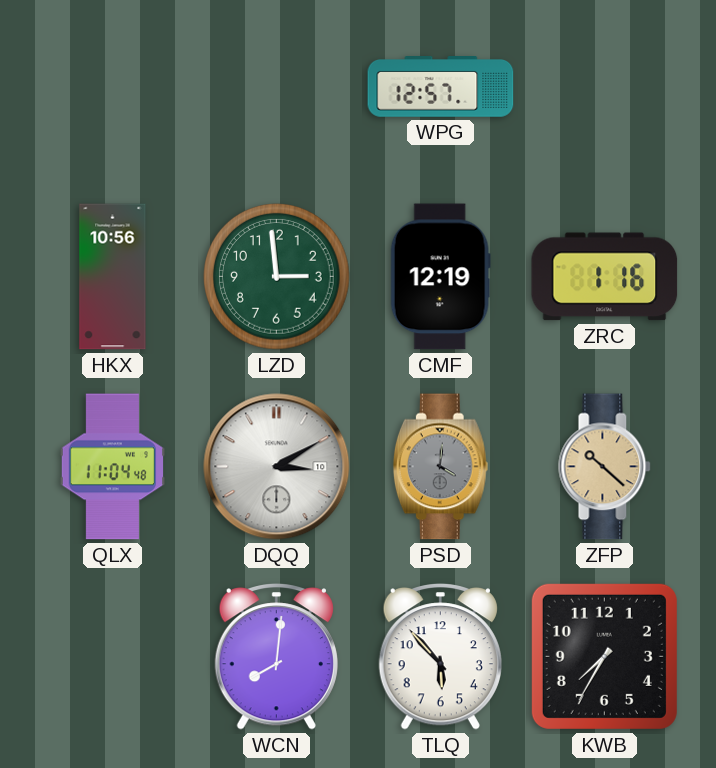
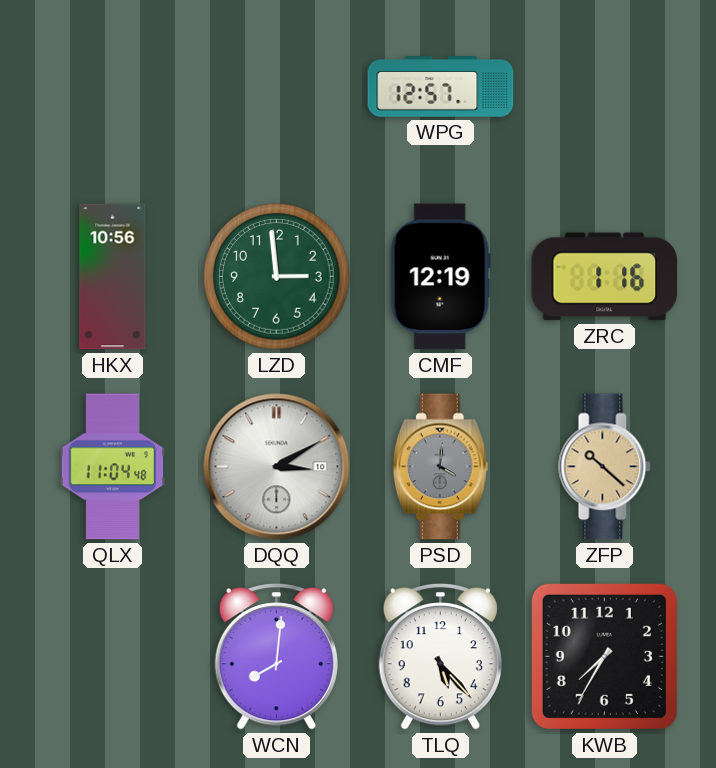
TLQ: 5:53 -> 5:23 (440, 657)
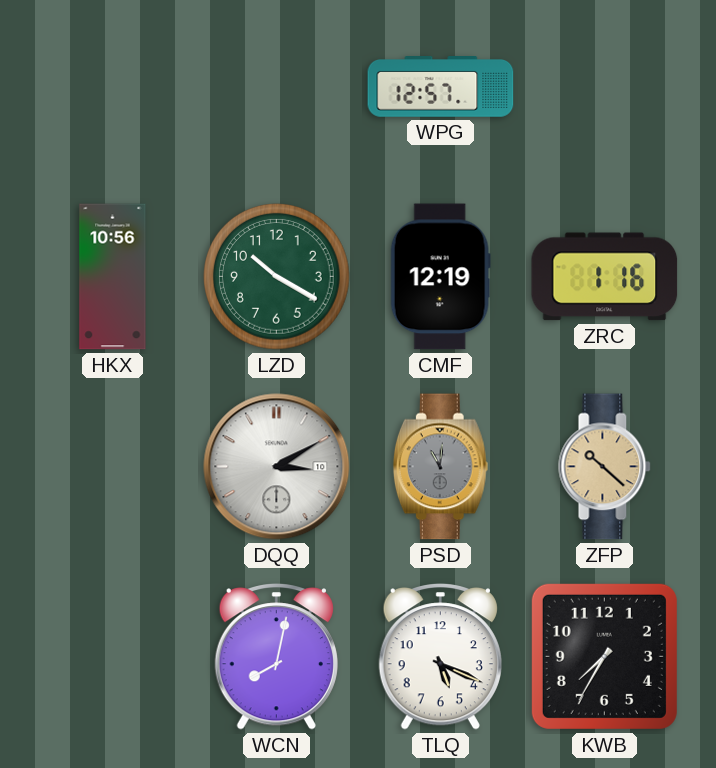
LZD: 2:59 -> 10:20 (277, 277)
QLX: 11:04 -> none (112, 467)
PSD: 4:01 -> 11:01 (440, 467)
WCN: 8:01 -> 8:02 (276, 657)
TLQ: 5:23 -> 5:19 (440, 657)
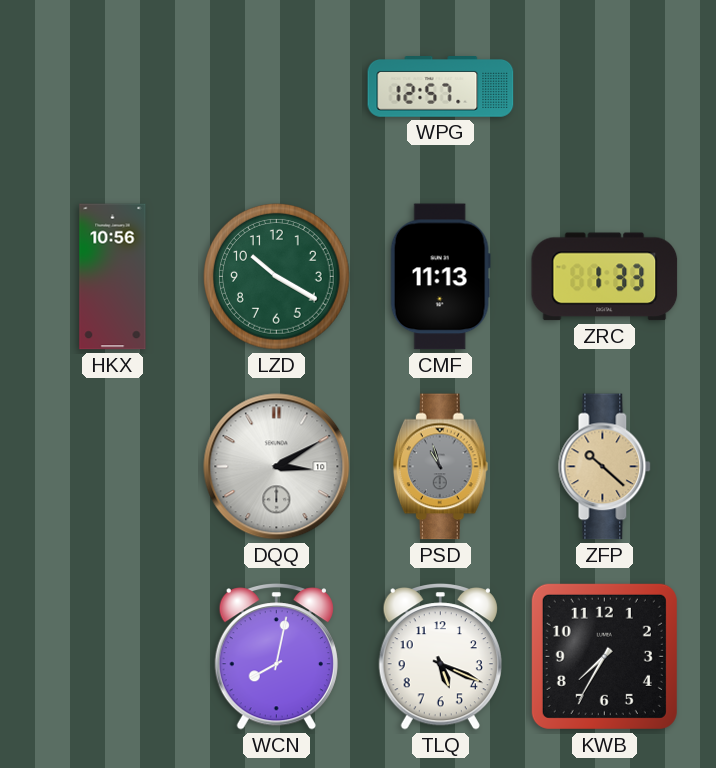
CMF: 12:19 -> 11:13 (440, 277)
ZRC: 1:16 -> 1:33 (605, 277)
PSD: 11:01 -> 10:57 (440, 467)
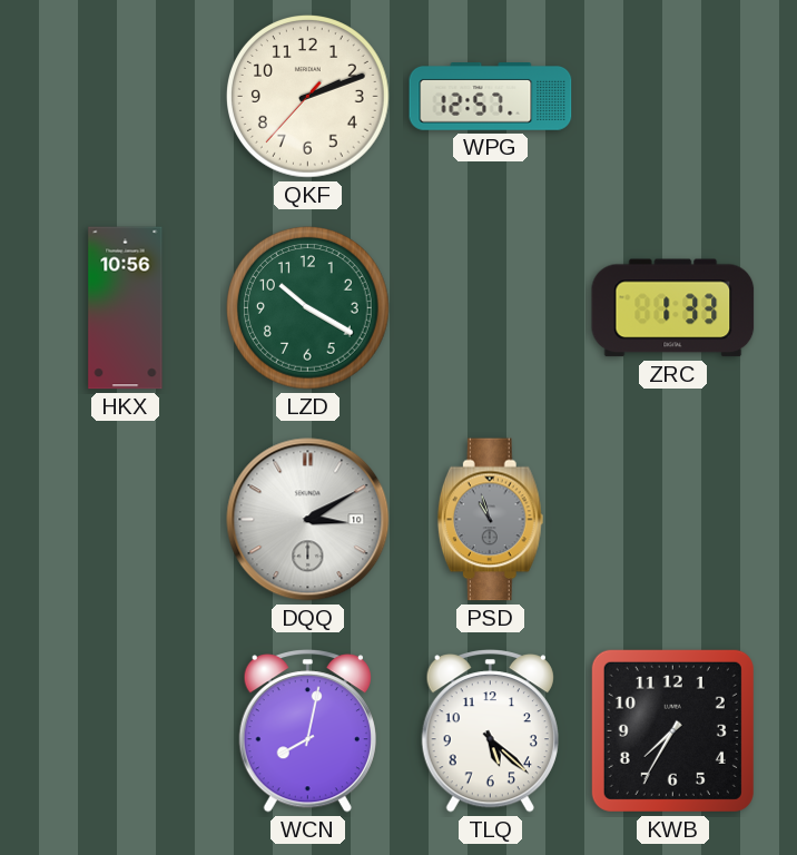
QKF: none -> 2:11 (308, 97)
CMF: 11:13 -> none (440, 277)
ZFP: 10:22 -> none (605, 467)
TLQ: 5:19 -> 5:22 (490, 731)
